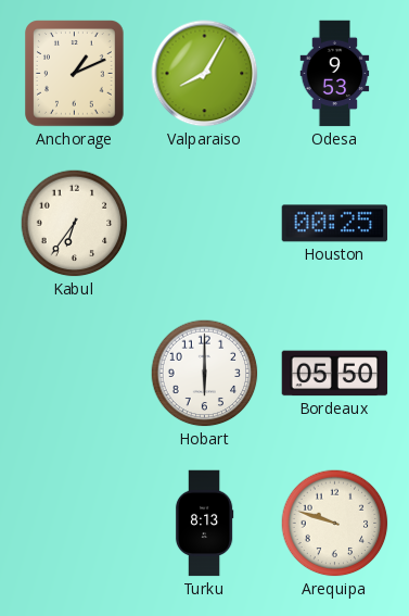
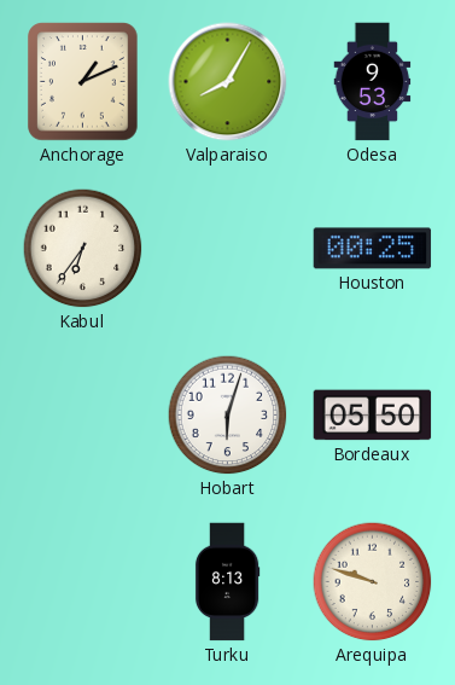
Hobart: 6:00 -> 6:03 (228, 416)
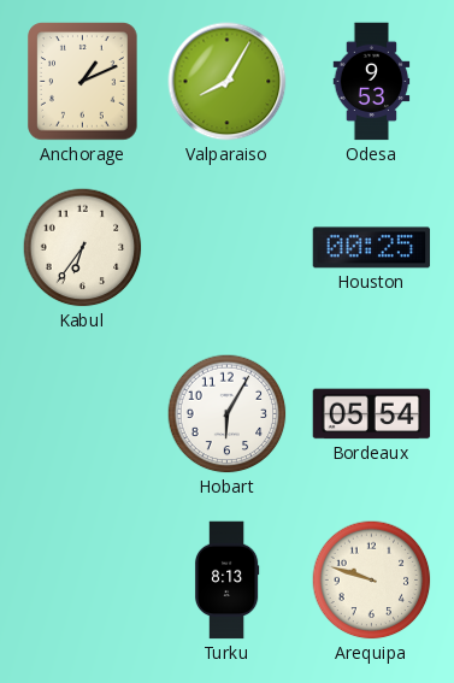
Hobart: 6:03 -> 6:05 (228, 414)
Bordeaux: 05:50 -> 05:54 (372, 414)
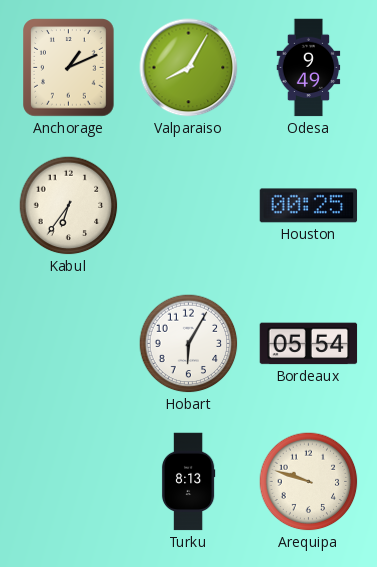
Odesa: 9:53 -> 9:49 (309, 68)
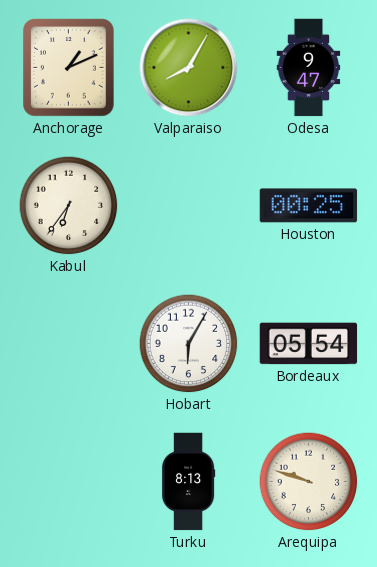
Odesa: 9:49 -> 9:47 (309, 68)
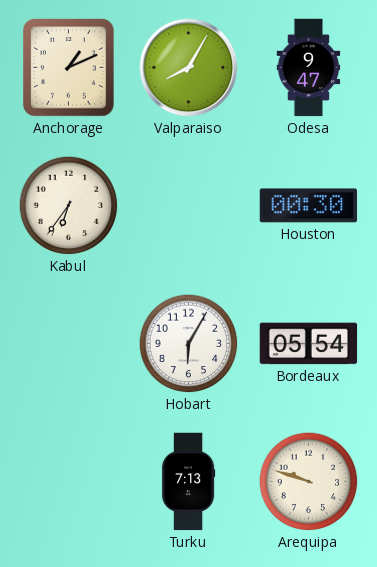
Houston: 00:25 -> 00:30 (309, 206)
Turku: 8:13 -> 7:13 (188, 482)
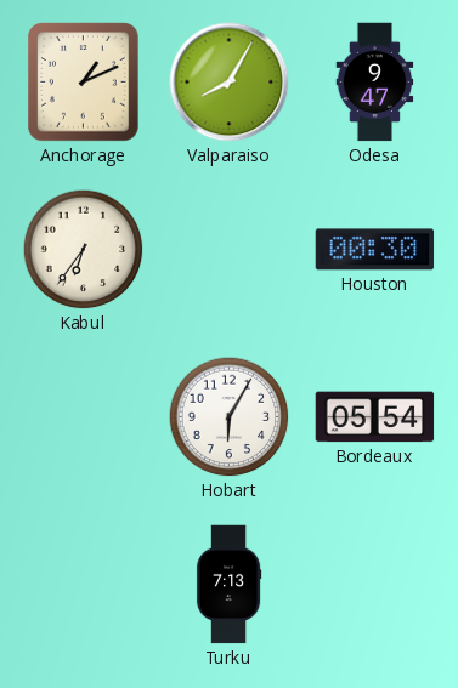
Arequipa: 9:48 -> none (309, 482)
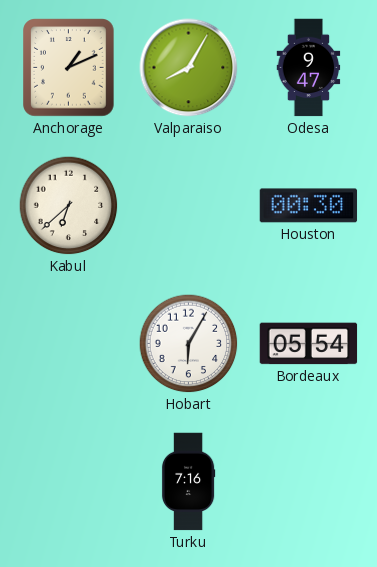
Kabul: 6:36 -> 6:38 (69, 206)
Turku: 7:13 -> 7:16 (188, 482)
